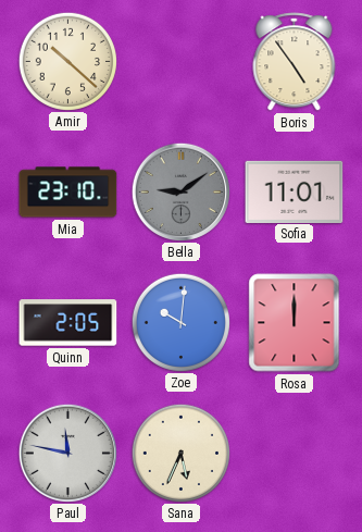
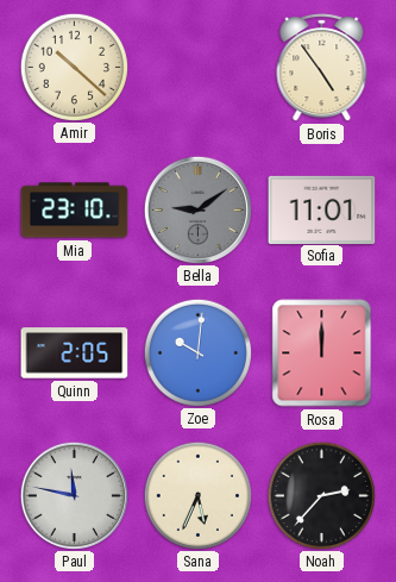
Noah: none -> 2:37 (321, 495)
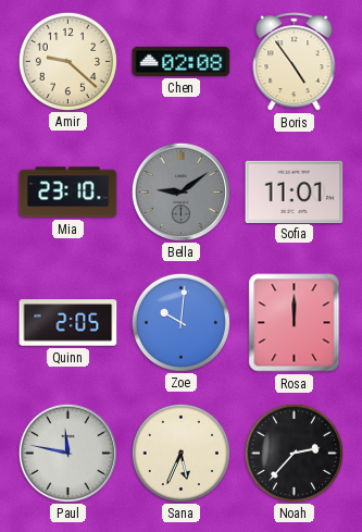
Amir: 10:22 -> 9:22 (67, 61)
Chen: none -> 02:08 (182, 61)
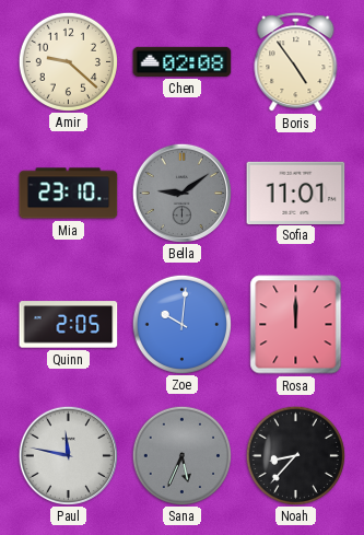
Sana dial: cream -> grey (181, 455)
Noah: 2:37 -> 8:37 (295, 455)
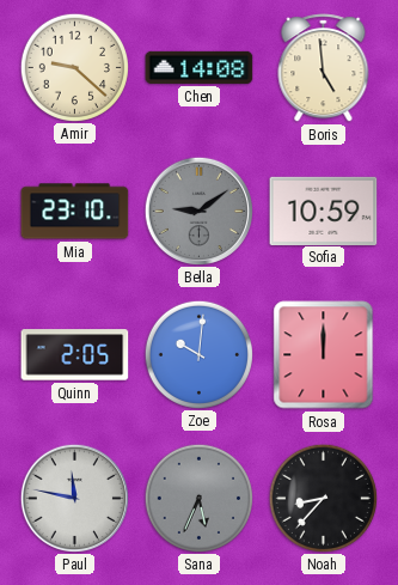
Chen: 02:08 -> 14:08 (200, 67)
Boris: 4:54 -> 4:59 (324, 68)
Sofia: 11:01 -> 10:59 (324, 211)
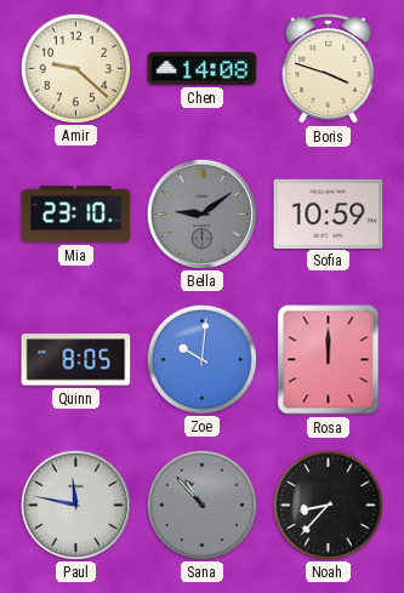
Boris: 4:59 -> 3:48 (329, 69)
Quinn: 2:05 -> 8:05 (76, 360)
Sana: 5:34 -> 10:53 (201, 504)
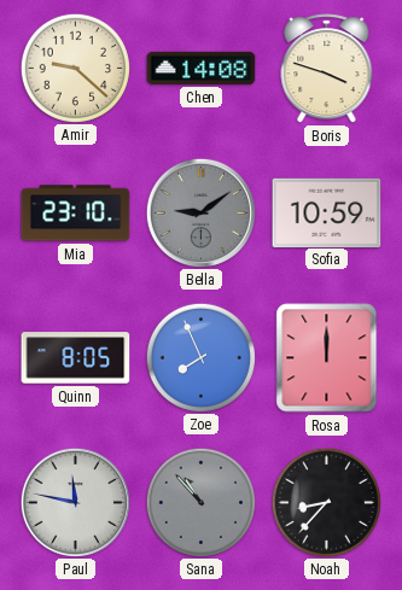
Zoe: 10:01 -> 7:56 (200, 357)
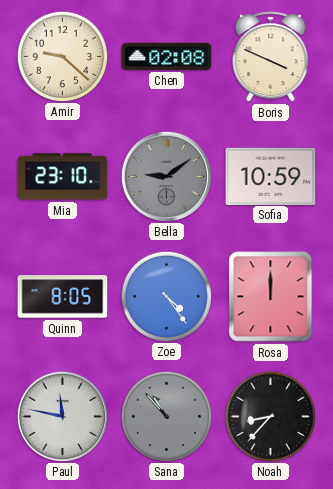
Chen: 14:08 -> 02:08 (167, 56)
Boris: 3:48 -> 3:49 (271, 57)
Zoe: 7:56 -> 4:24 (166, 296)
